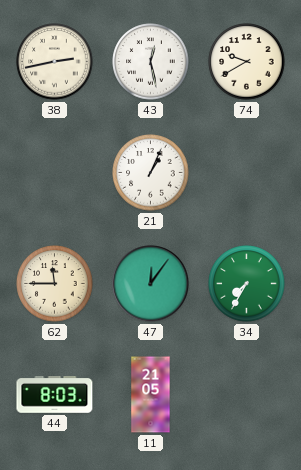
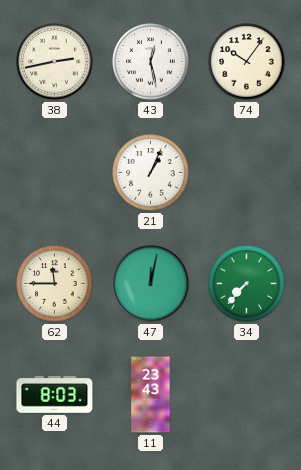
74: 9:40 -> 10:06 (247, 62)
47: 12:06 -> 12:02 (151, 284)
34: 7:35 -> 7:37 (247, 284)
11: 21:05 -> 23:43 (151, 395)
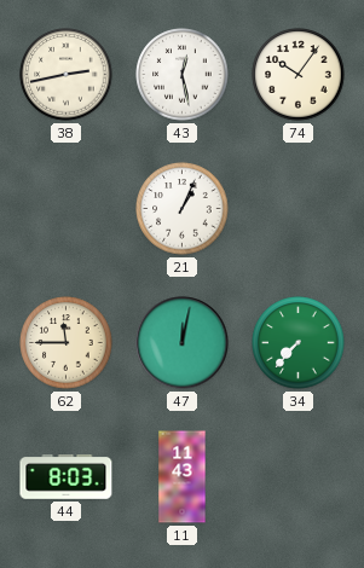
11: 23:43 -> 11:43 (183, 477)
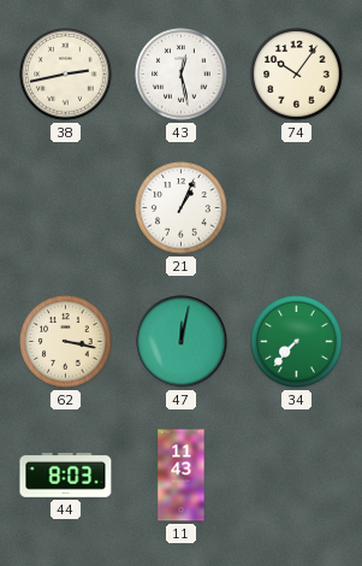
62: 11:45 -> 3:17 (66, 342)
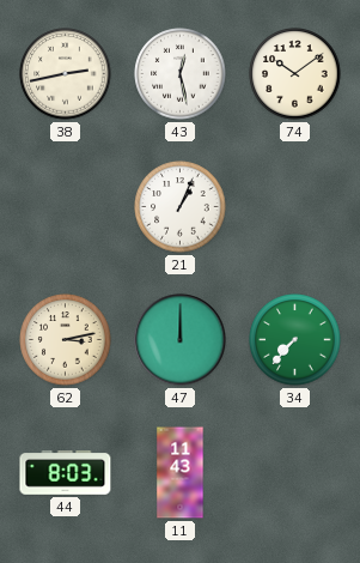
74: 10:06 -> 10:09 (295, 74)
62: 3:17 -> 3:13 (66, 340)
47: 12:02 -> 12:00 (181, 340)
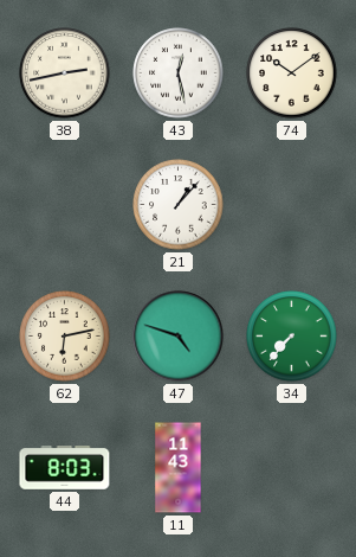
21: 1:04 -> 1:07 (179, 205)
62: 3:13 -> 6:13 (65, 337)
47: 12:00 -> 4:48 (179, 337)
